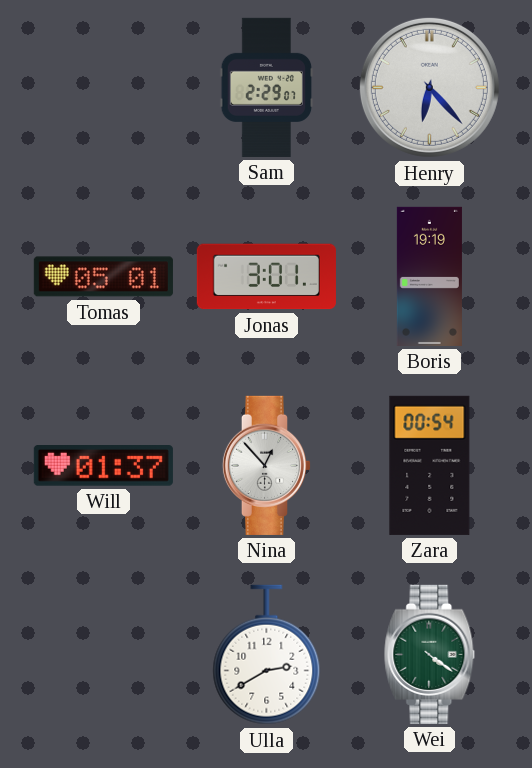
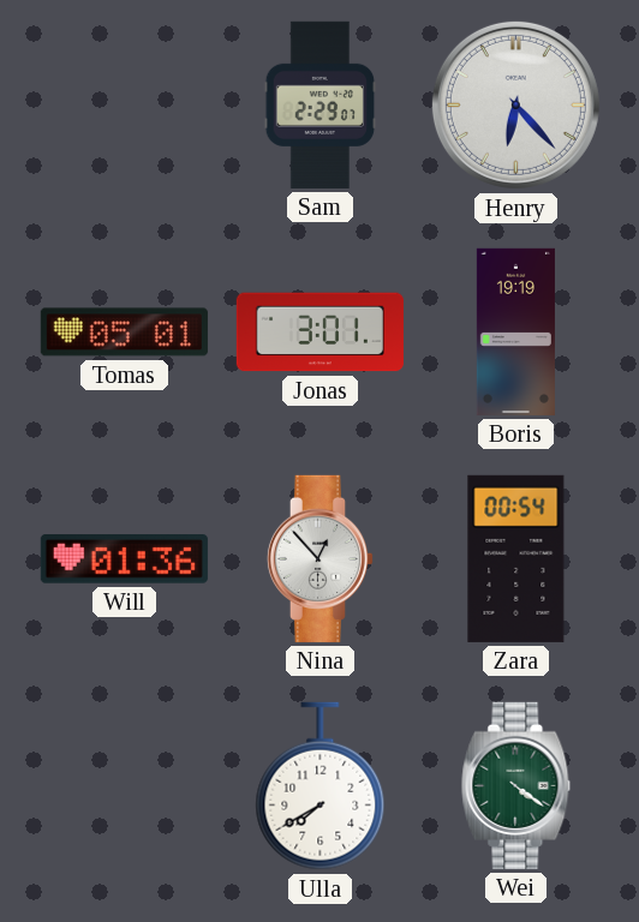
Will: 01:37 -> 01:36 (124, 559)
Ulla: 2:40 -> 7:40 (321, 786)
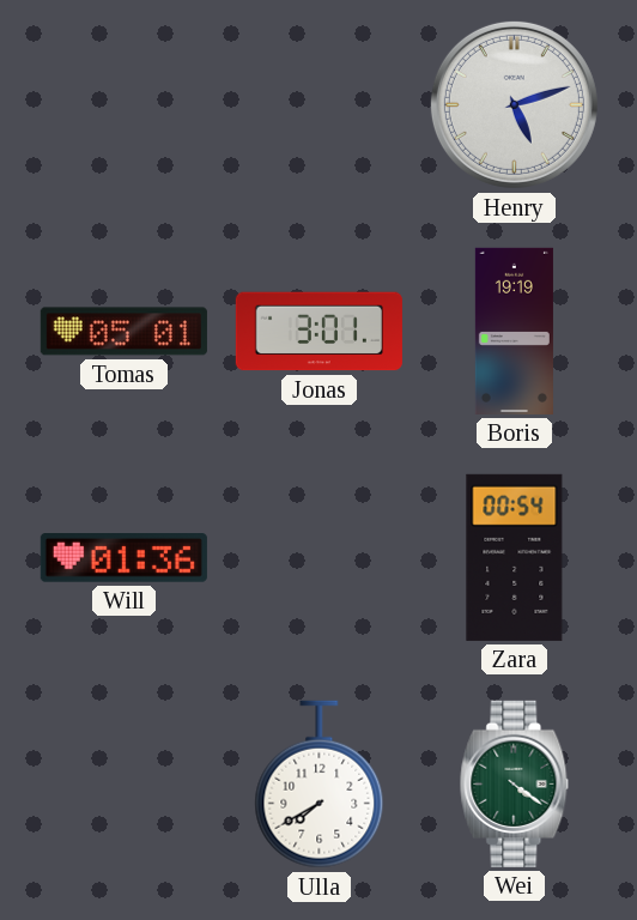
Sam: 2:29 -> none (321, 104)
Henry: 6:23 -> 5:12 (514, 104)
Nina: 12:53 -> none (319, 558)
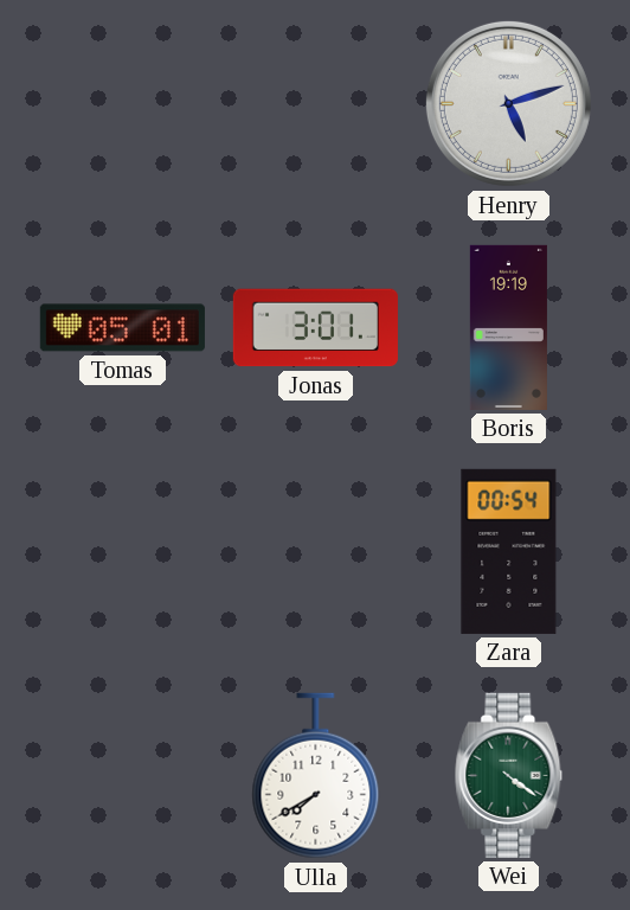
Will: 01:36 -> none (123, 558)
